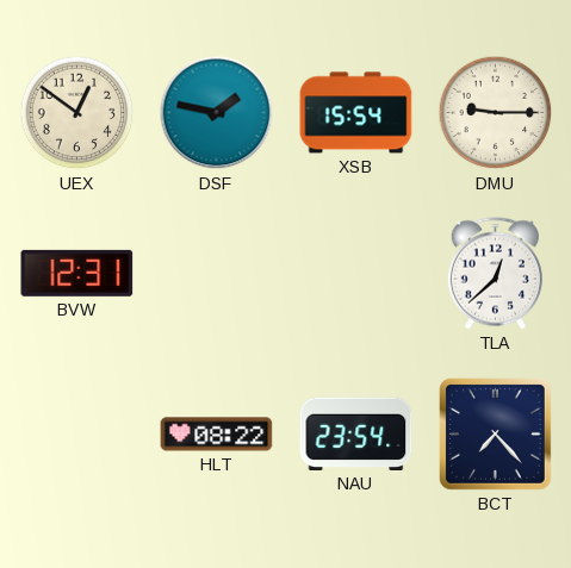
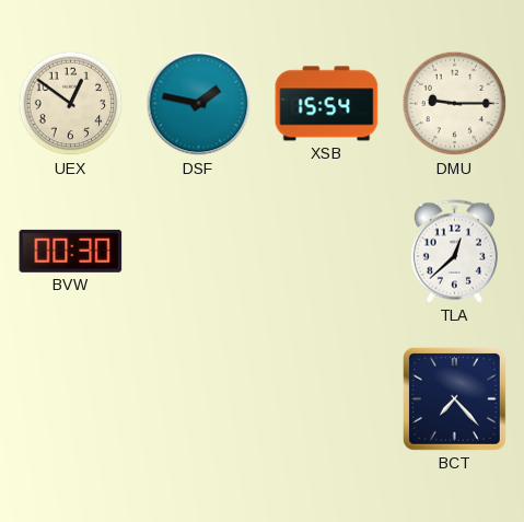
BVW: 12:31 -> 00:30 (71, 251)
HLT: 08:22 -> none (217, 435)
NAU: 23:54 -> none (356, 433)
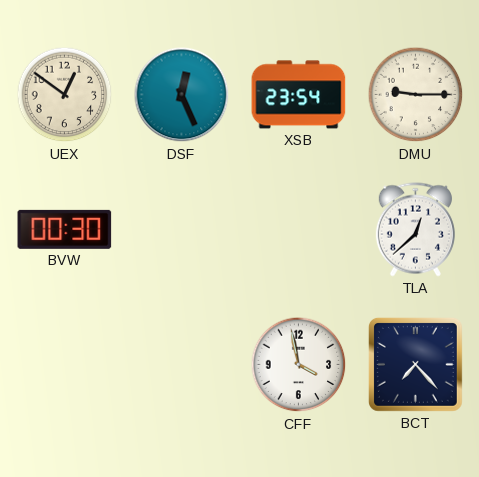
DSF: 1:47 -> 12:26 (182, 95)
XSB: 15:54 -> 23:54 (299, 95)
CFF: none -> 3:58 (299, 365)
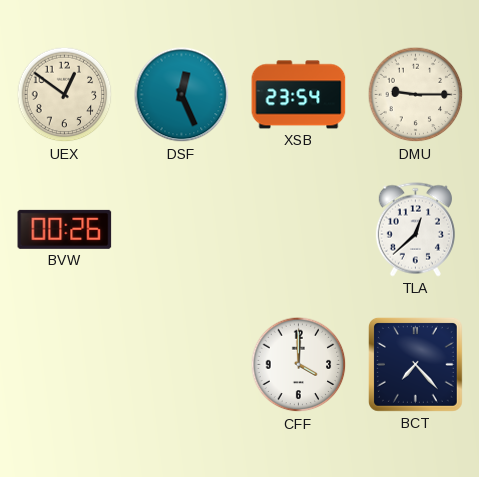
BVW: 00:30 -> 00:26 (65, 229)
CFF: 3:58 -> 4:00 (299, 365)
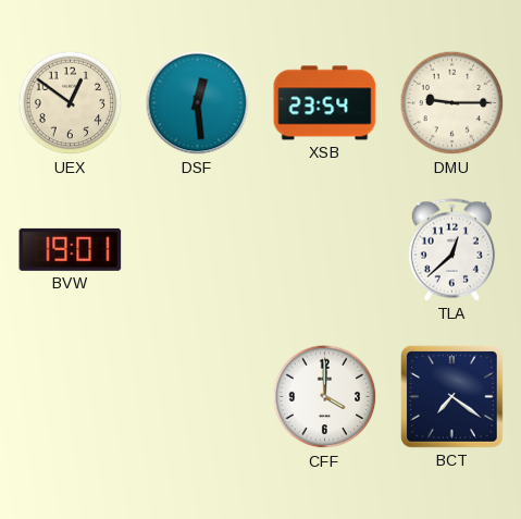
DSF: 12:26 -> 12:29 (198, 103)
BVW: 00:26 -> 19:01 (71, 249)
BCT: 7:23 -> 7:21 (451, 396)
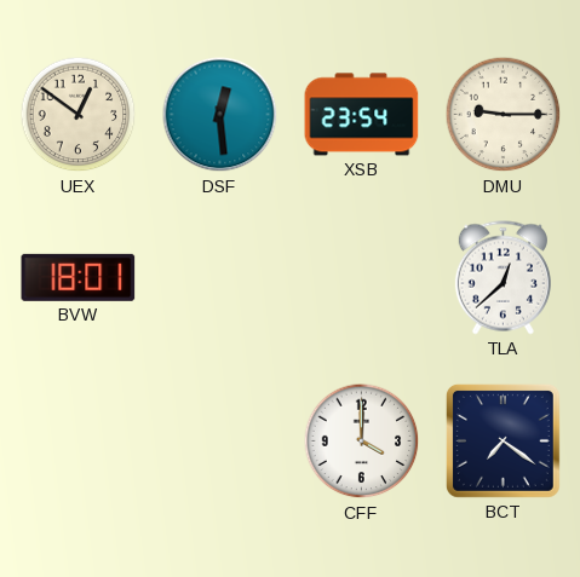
BVW: 19:01 -> 18:01 (79, 277)
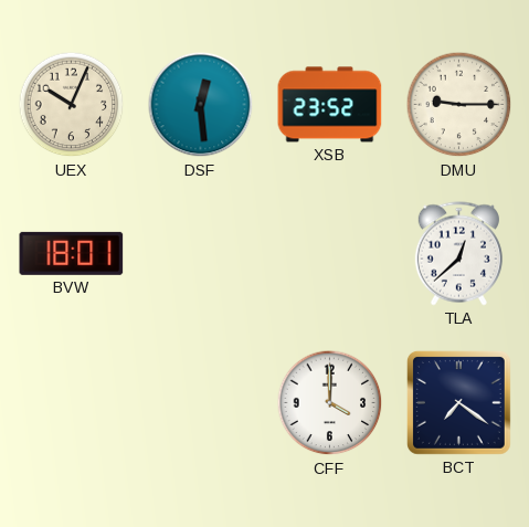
UEX: 12:51 -> 10:04 (72, 105)
XSB: 23:54 -> 23:52 (330, 105)
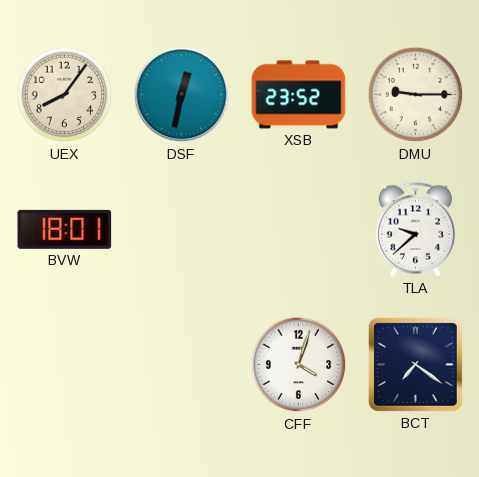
UEX: 10:04 -> 8:06 (65, 95)
DSF: 12:29 -> 12:32 (182, 95)
TLA: 12:38 -> 9:38 (415, 230)
CFF: 4:00 -> 4:03 (299, 365)
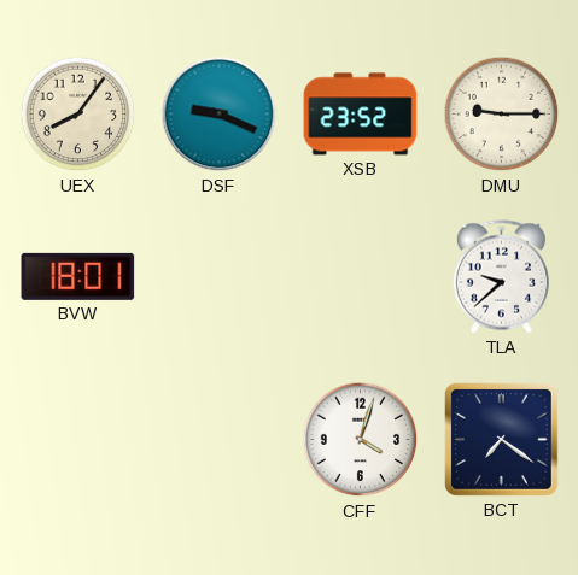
DSF: 12:32 -> 9:19 (220, 115)
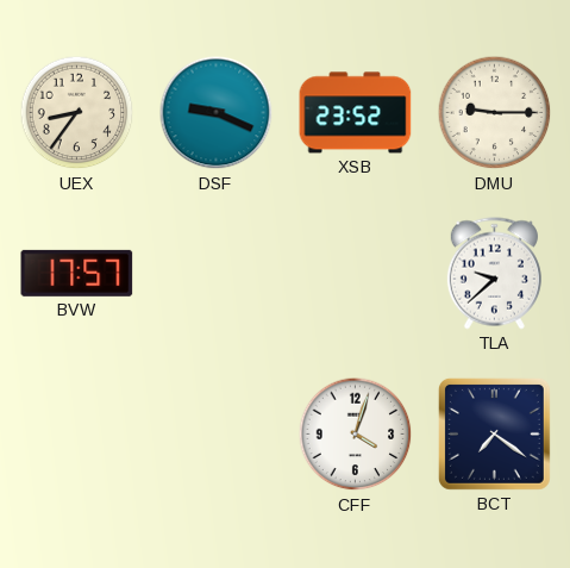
UEX: 8:06 -> 8:36 (77, 113)
BVW: 18:01 -> 17:57 (77, 273)
